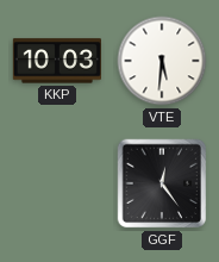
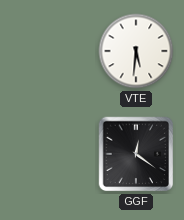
KKP: 10:03 -> none (57, 61)
GGF: 12:24 -> 12:21 (136, 154)
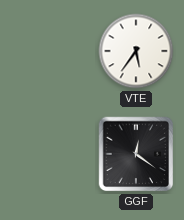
VTE: 5:31 -> 5:36 (136, 51)
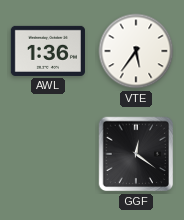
AWL: none -> 1:36 (48, 51)
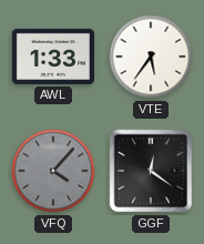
AWL: 1:36 -> 1:33 (53, 57)
VFQ: none -> 4:07 (53, 171)
